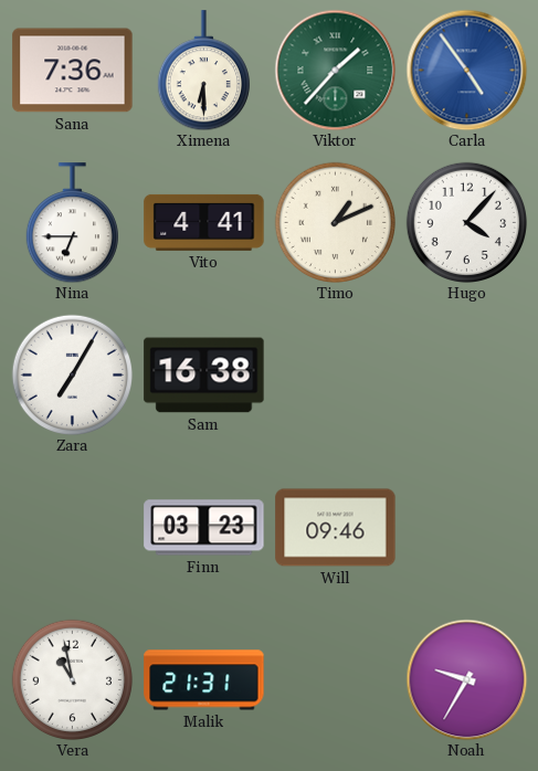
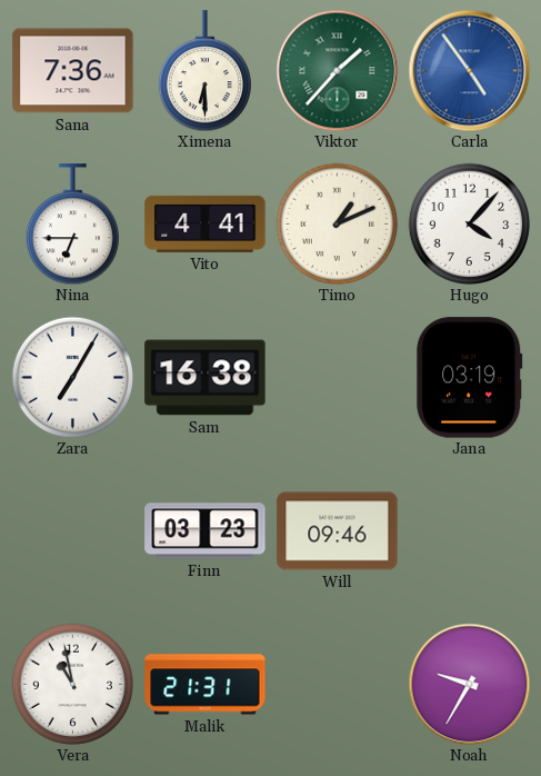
Jana: none -> 03:19 (470, 378)
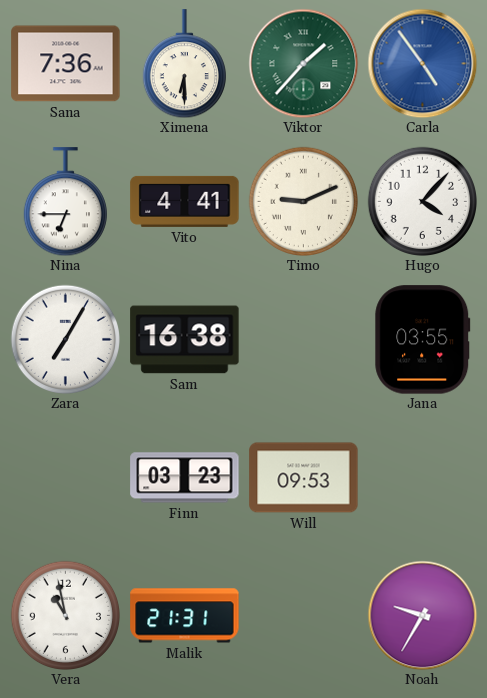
Timo: 1:11 -> 9:11 (303, 201)
Jana: 03:19 -> 03:55 (423, 340)
Will: 09:46 -> 09:53 (304, 478)
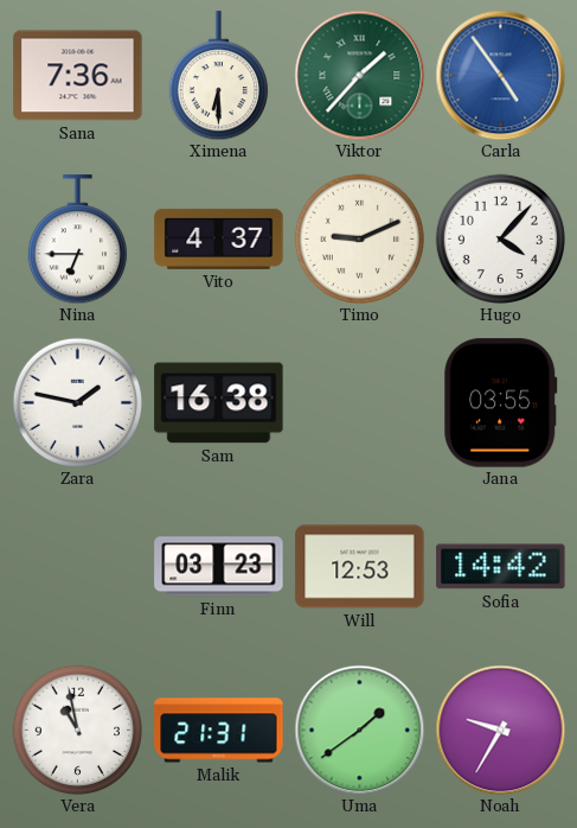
Vito: 4:41 -> 4:37 (219, 238)
Zara: 7:05 -> 1:47 (77, 402)
Will: 09:53 -> 12:53 (360, 567)
Sofia: none -> 14:42 (501, 567)
Uma: none -> 1:39 (359, 730)
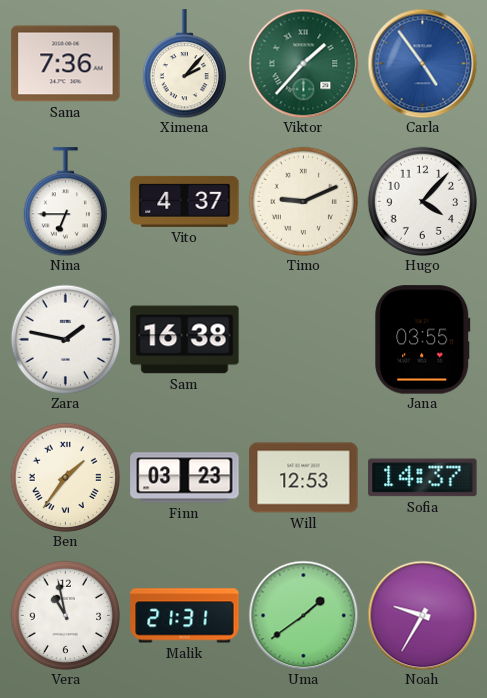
Ximena: 6:30 -> 2:07 (184, 64)
Ben: none -> 1:36 (65, 477)
Sofia: 14:42 -> 14:37 (423, 478)
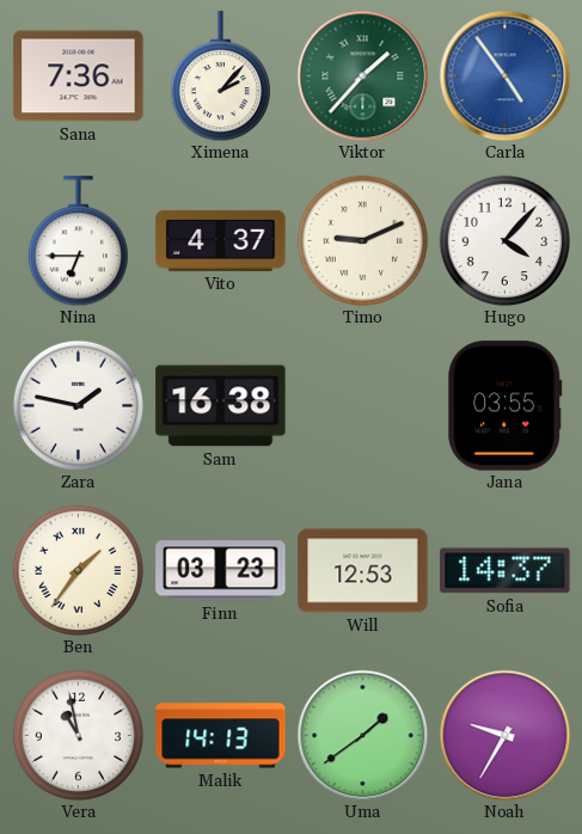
Malik: 21:31 -> 14:13 (221, 736)
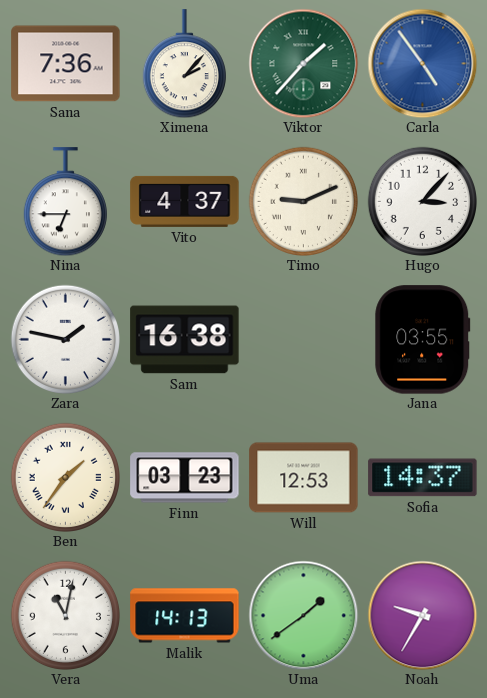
Hugo: 4:07 -> 3:07 (422, 201)
Vera: 10:58 -> 11:02 (65, 615)
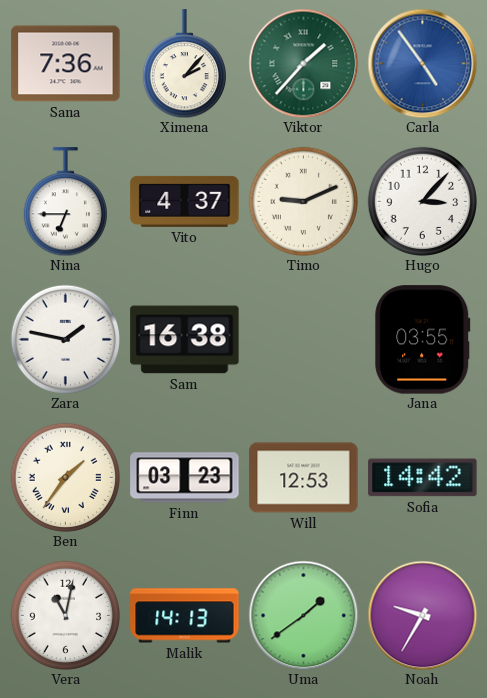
Sofia: 14:37 -> 14:42 (423, 478)
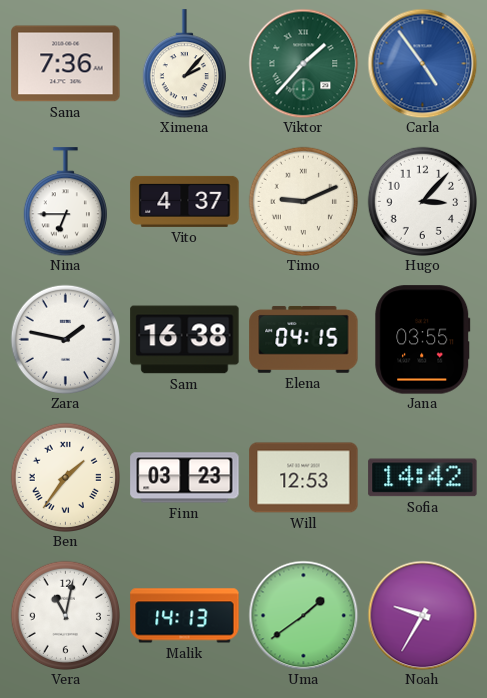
Elena: none -> 04:15 (304, 339)
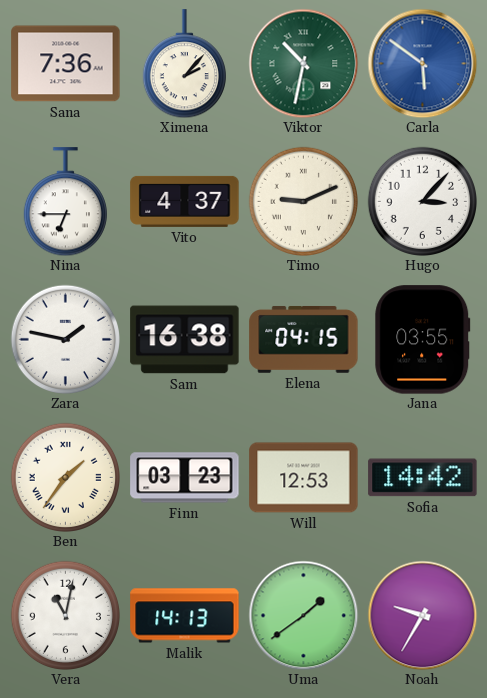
Viktor: 1:37 -> 10:32 (303, 63)
Carla: 4:54 -> 5:51 (422, 63)
